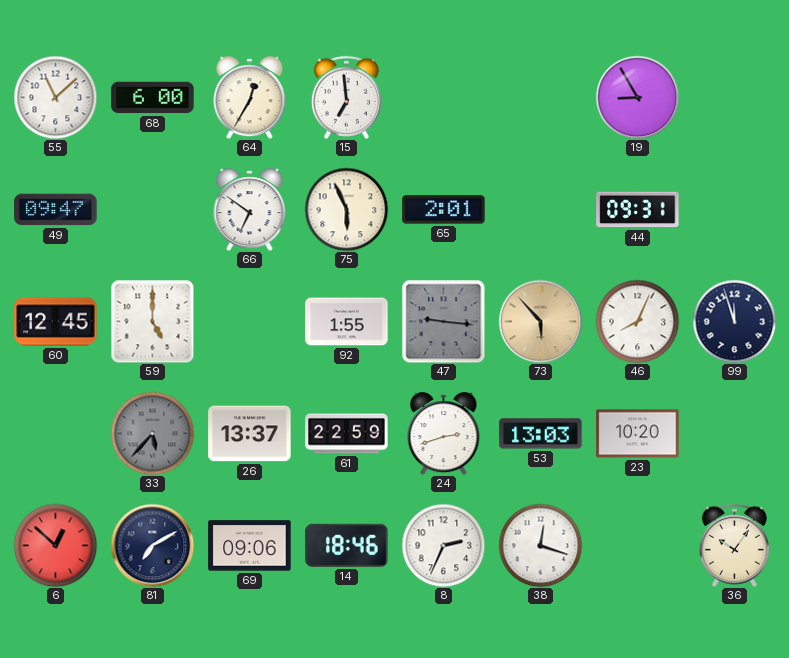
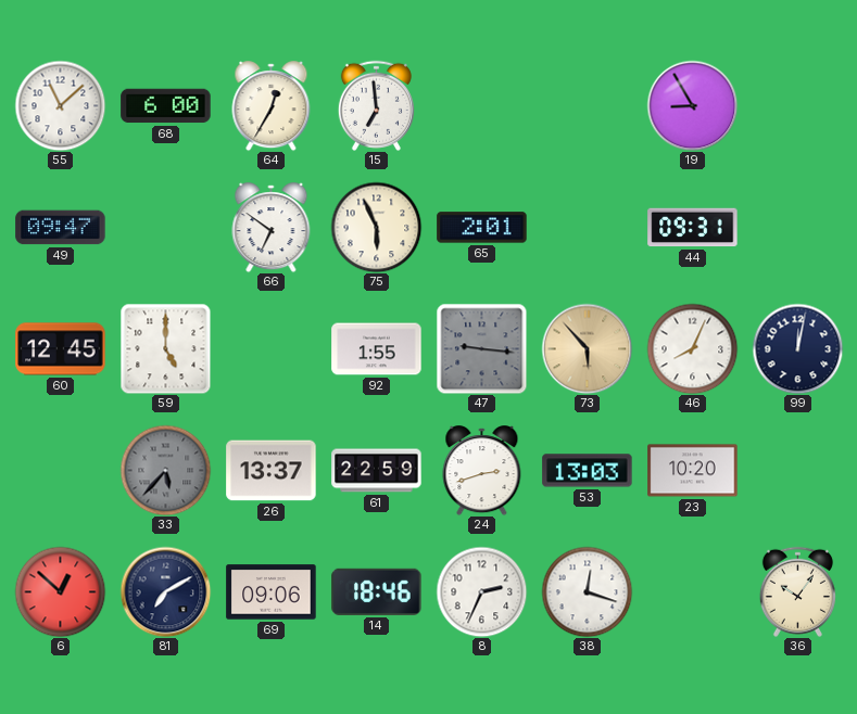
99: 11:57 -> 12:02 (797, 348)
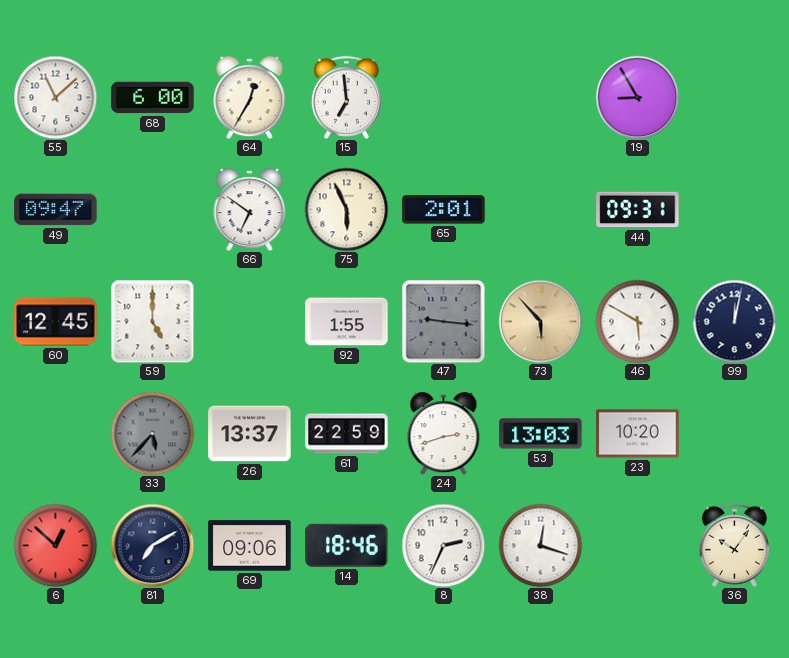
46: 8:04 -> 5:50 (637, 321)
